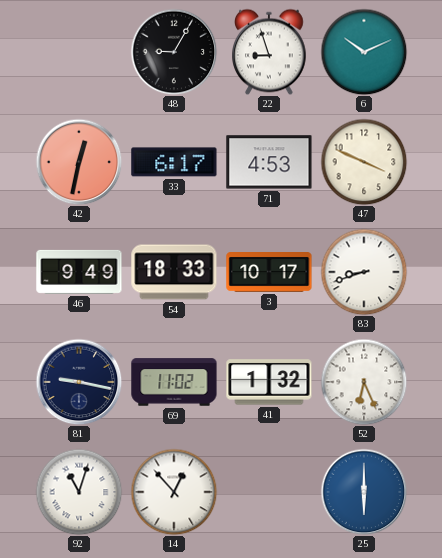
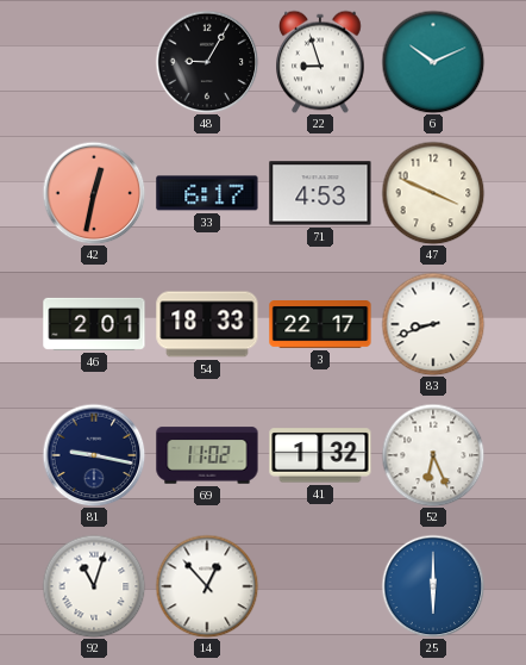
46: 9:49 -> 2:01 (94, 324)
3: 10:17 -> 22:17 (320, 325)
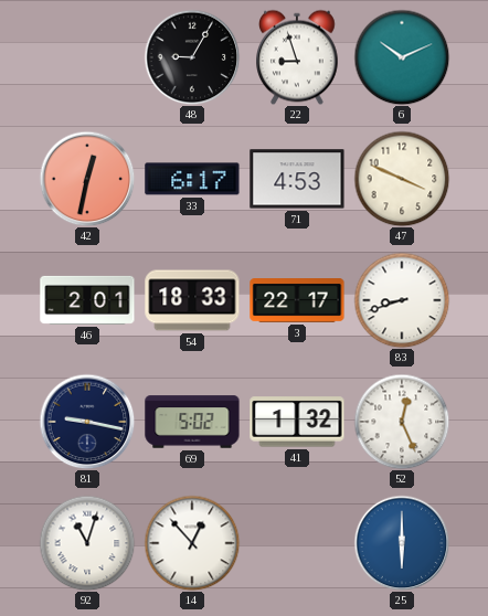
69: 11:02 -> 5:02 (192, 422)
52: 6:26 -> 12:26 (402, 422)
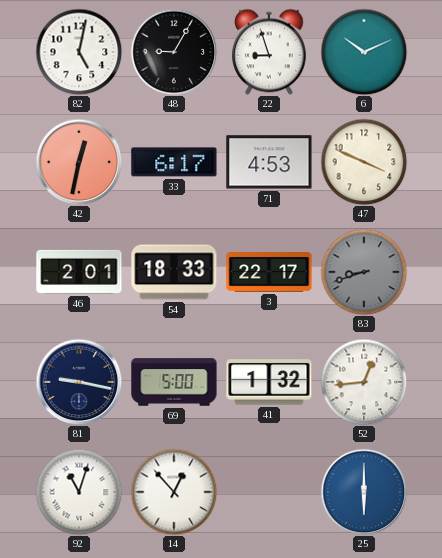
82: none -> 5:02 (79, 52)
83 dial: white -> grey (364, 272)
69: 5:02 -> 5:00 (174, 382)
52: 12:26 -> 12:44 (364, 382)
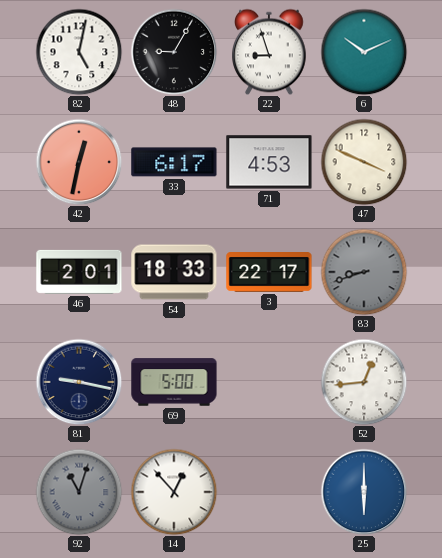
41: 1:32 -> none (269, 382)
92 dial: white -> grey (79, 492)
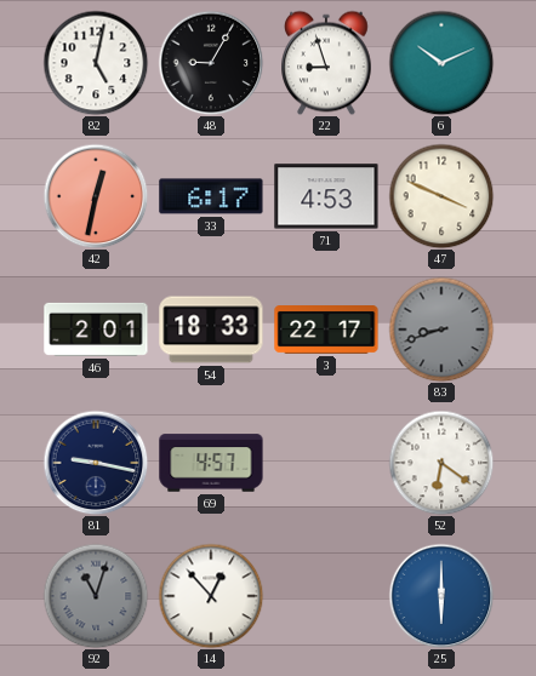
69: 5:00 -> 4:57 (211, 463)
52: 12:44 -> 6:21 (441, 463)
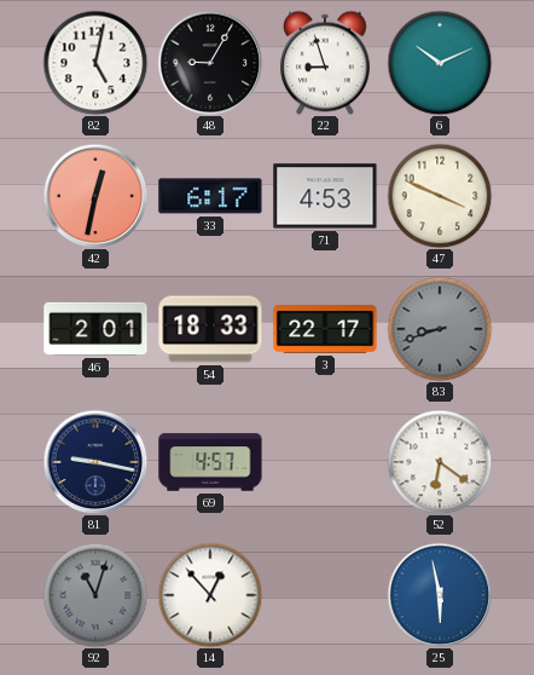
25: 6:00 -> 5:58 (440, 595)
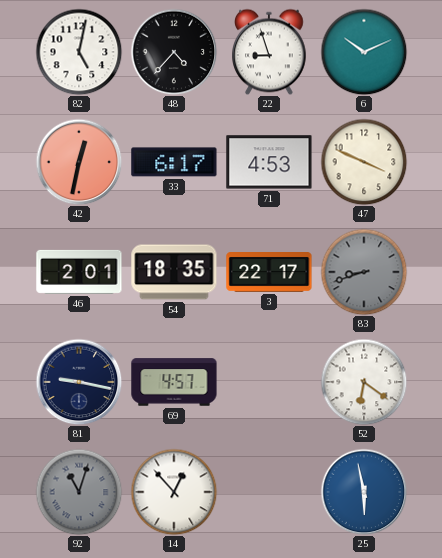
48: 9:05 -> 4:37 (174, 52)
54: 18:33 -> 18:35 (174, 272)
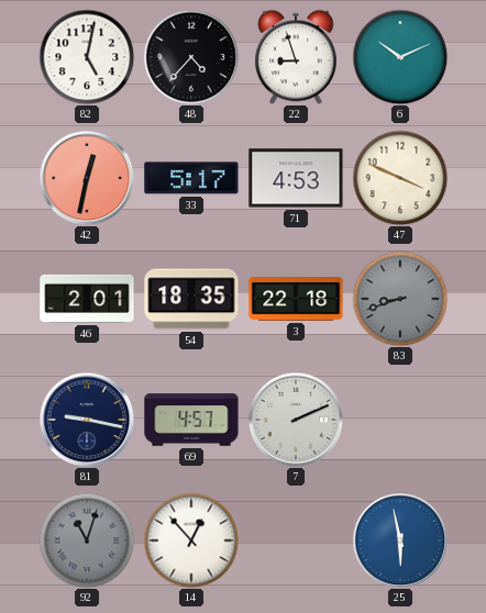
33: 6:17 -> 5:17 (191, 178)
3: 22:17 -> 22:18 (296, 300)
7: none -> 2:11 (296, 420)
52: 6:21 -> none (364, 382)
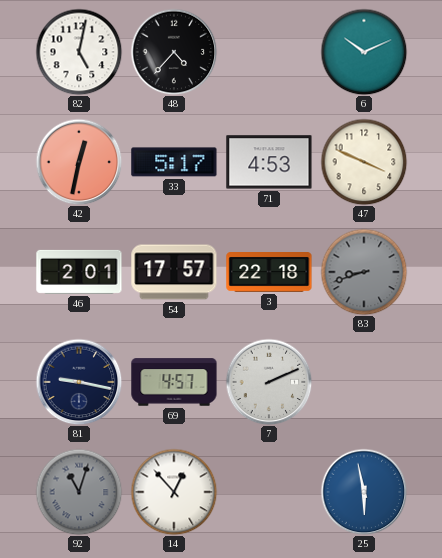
22: 8:57 -> none (297, 57)
54: 18:35 -> 17:57 (174, 272)
